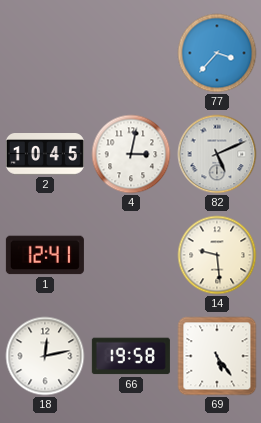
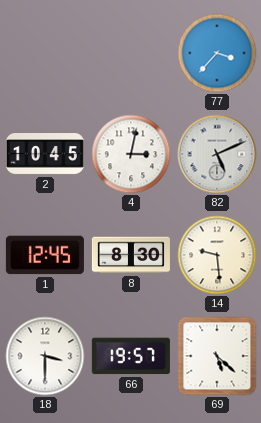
1: 12:41 -> 12:45 (45, 255)
8: none -> 8:30 (131, 255)
18: 12:13 -> 3:30 (45, 356)
66: 19:58 -> 19:57 (131, 356)
69: 5:24 -> 5:22 (217, 356)
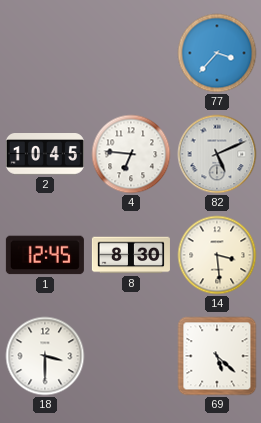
4: 3:02 -> 6:46 (131, 154)
14: 9:29 -> 3:29 (217, 255)
66: 19:57 -> none (131, 356)
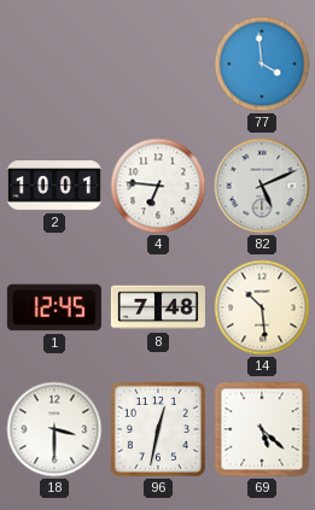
77: 3:37 -> 3:59 (262, 64)
2: 10:45 -> 10:01 (54, 187)
8: 8:30 -> 7:48 (158, 307)
14: 3:29 -> 10:29 (262, 307)
96: none -> 12:32 (158, 429)
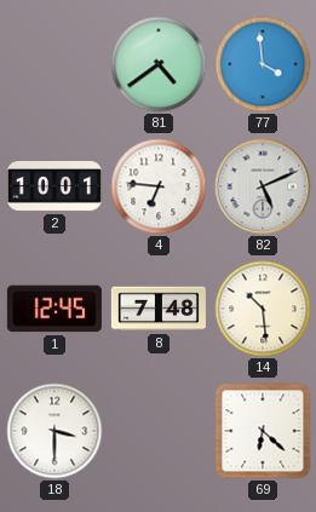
81: none -> 4:39 (159, 64)
96: 12:32 -> none (158, 429)
69: 5:22 -> 6:22 (263, 431)
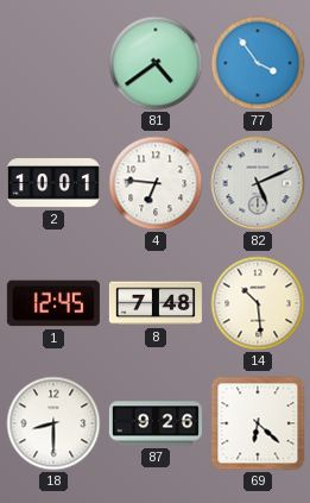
77: 3:59 -> 3:54 (258, 63)
18: 3:30 -> 8:30 (53, 423)
87: none -> 9:26 (156, 423)
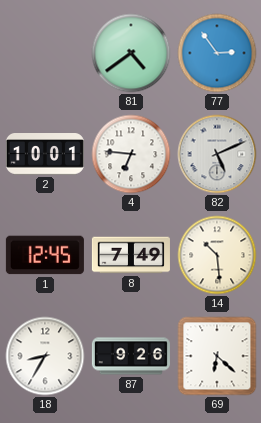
77: 3:54 -> 2:54 (217, 53)
8: 7:48 -> 7:49 (131, 255)
18: 8:30 -> 8:35 (45, 356)
